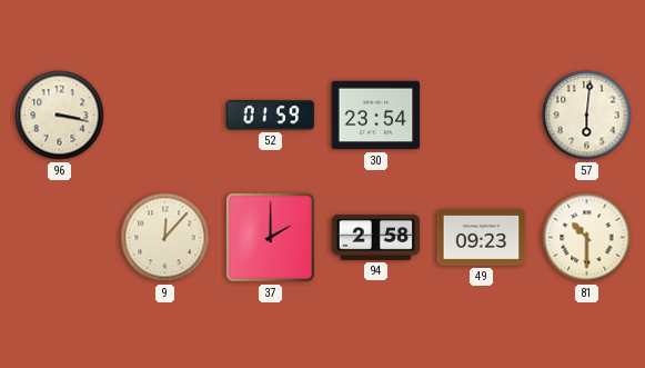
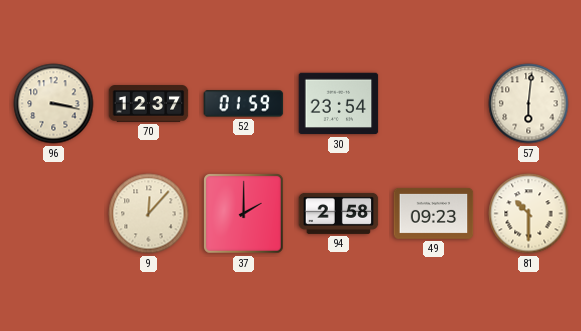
70: none -> 12:37 (149, 104)
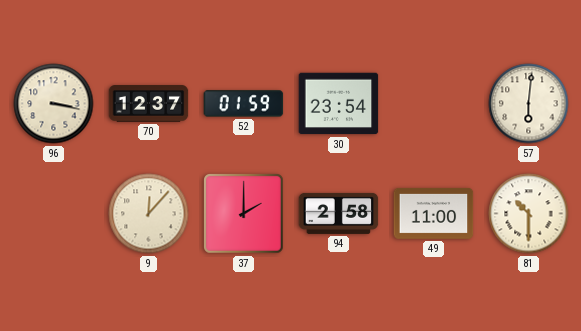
49: 09:23 -> 11:00 (434, 214)
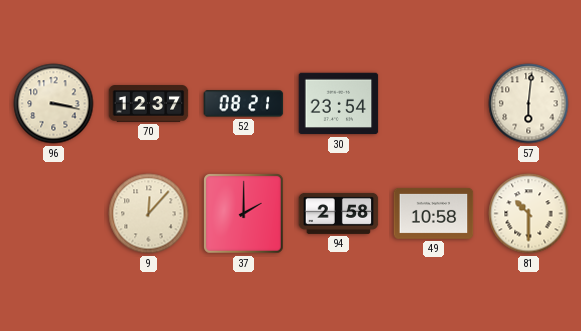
52: 01:59 -> 08:21 (244, 104)
49: 11:00 -> 10:58 (434, 214)
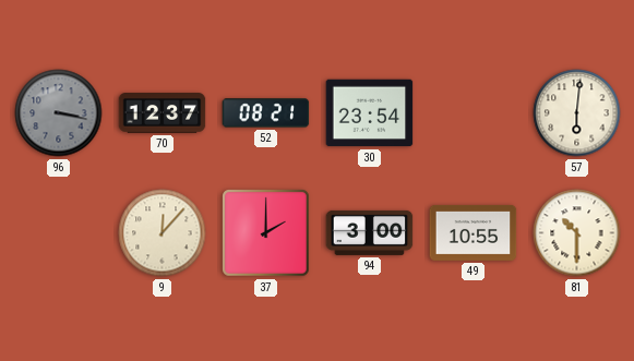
96 dial: cream -> grey (59, 113)
94: 2:58 -> 3:00 (370, 232)
49: 10:58 -> 10:55 (474, 233)
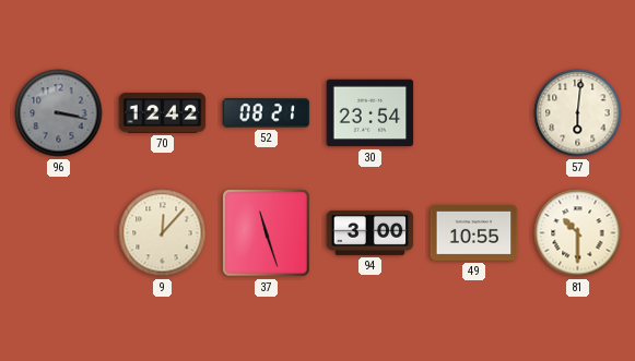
70: 12:37 -> 12:42 (163, 113)
37: 2:00 -> 11:27 (267, 233)
